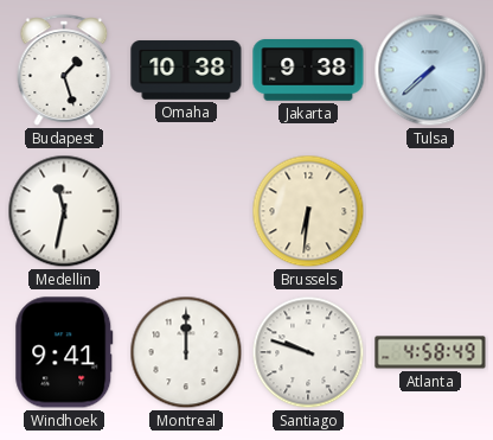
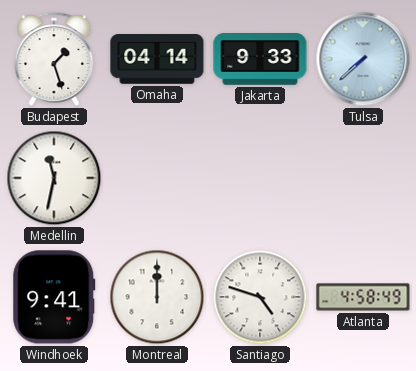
Omaha: 10:38 -> 04:14 (157, 59)
Jakarta: 9:38 -> 9:33 (260, 59)
Brussels: 6:31 -> none (308, 211)
Santiago: 9:48 -> 4:48 (260, 297)
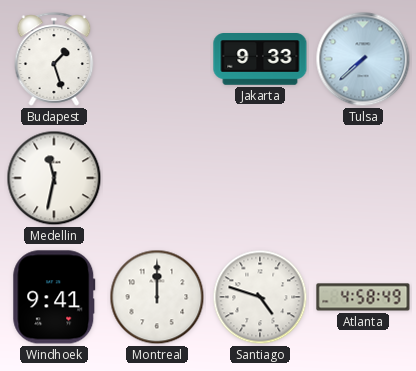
Omaha: 04:14 -> none (157, 59)
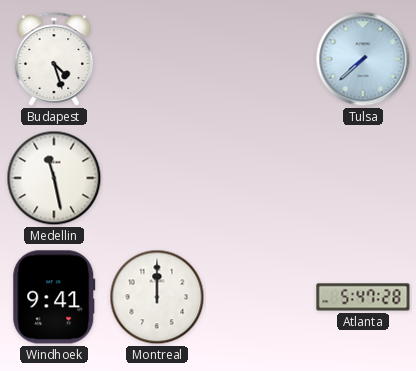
Budapest: 1:27 -> 4:27 (54, 59)
Jakarta: 9:33 -> none (260, 59)
Medellin: 11:32 -> 11:28 (54, 178)
Santiago: 4:48 -> none (260, 297)
Atlanta: 4:58 -> 5:47 (363, 297)
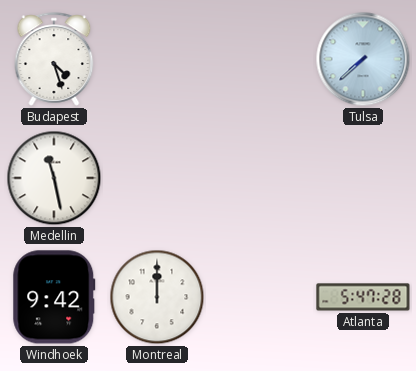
Windhoek: 9:41 -> 9:42 (54, 297)
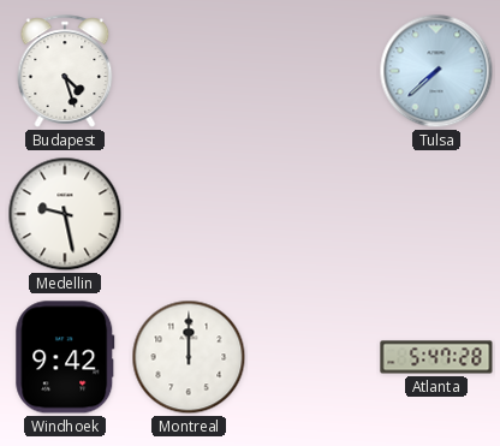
Medellin: 11:28 -> 9:28 (65, 214)
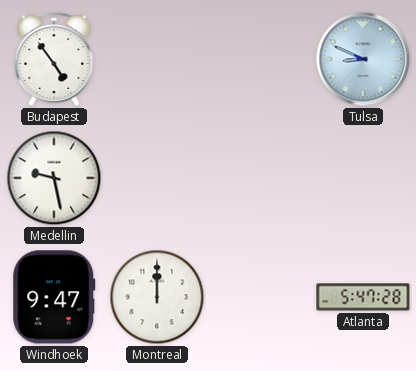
Budapest: 4:27 -> 4:54 (54, 59)
Tulsa: 7:38 -> 8:49 (363, 59)
Windhoek: 9:42 -> 9:47 (54, 297)
